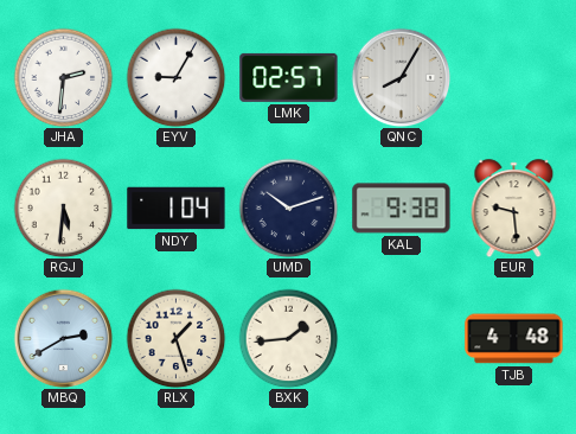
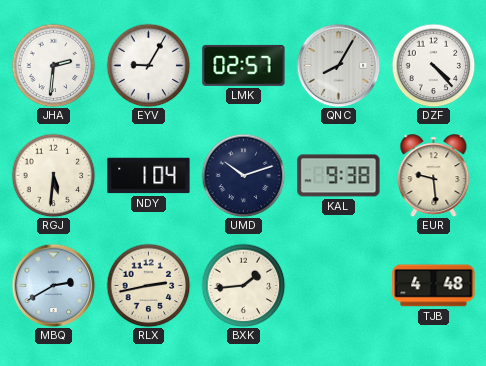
DZF: none -> 4:23 (433, 65)
RLX: 1:27 -> 2:43 (148, 285)
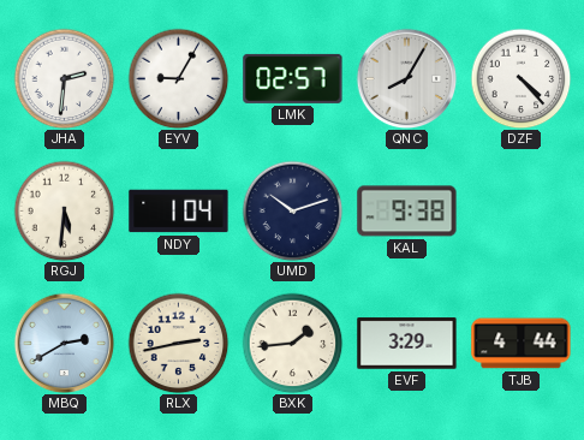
EUR: 9:29 -> none (434, 176)
EVF: none -> 3:29 (407, 344)
TJB: 4:48 -> 4:44 (522, 344)
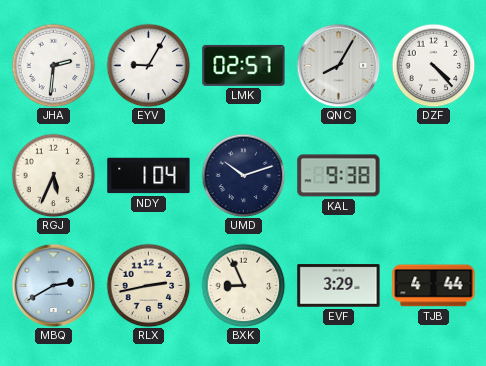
RGJ: 5:31 -> 5:34 (53, 175)
BXK: 1:44 -> 8:56 (243, 285)
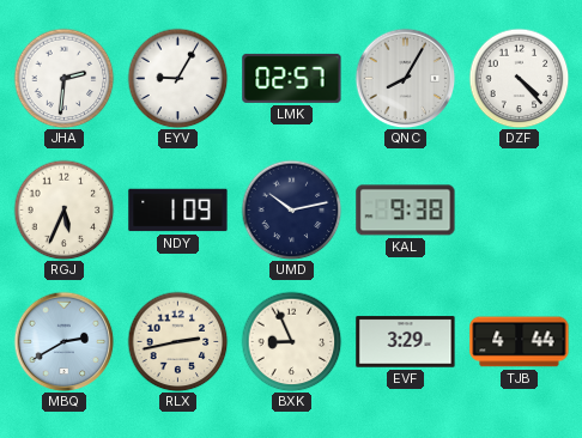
NDY: 1:04 -> 1:09 (178, 211)
UMD: 10:12 -> 10:13 (291, 209)
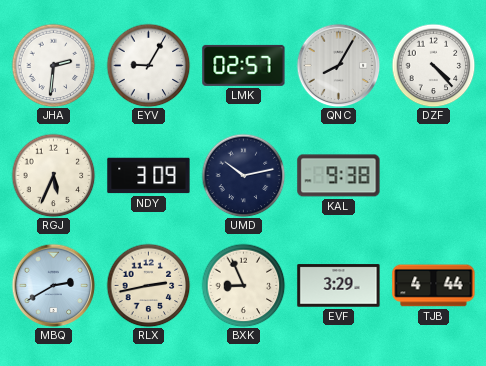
NDY: 1:09 -> 3:09 (149, 176)
